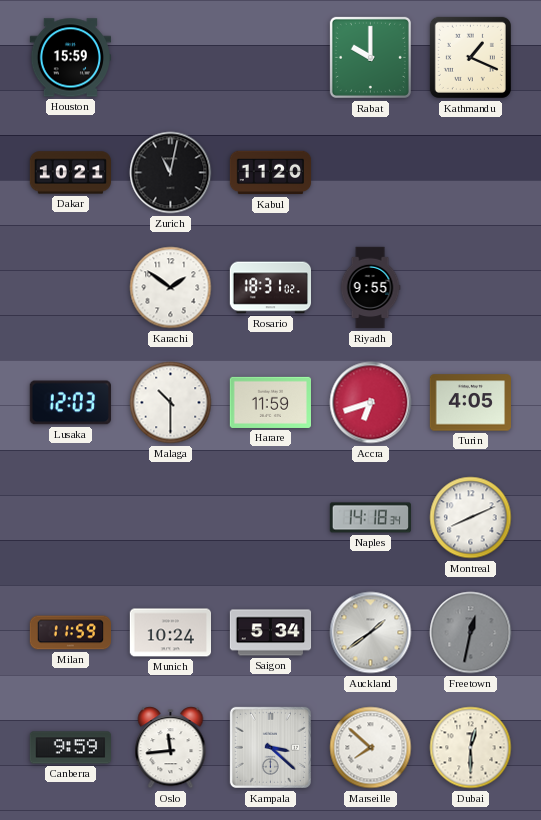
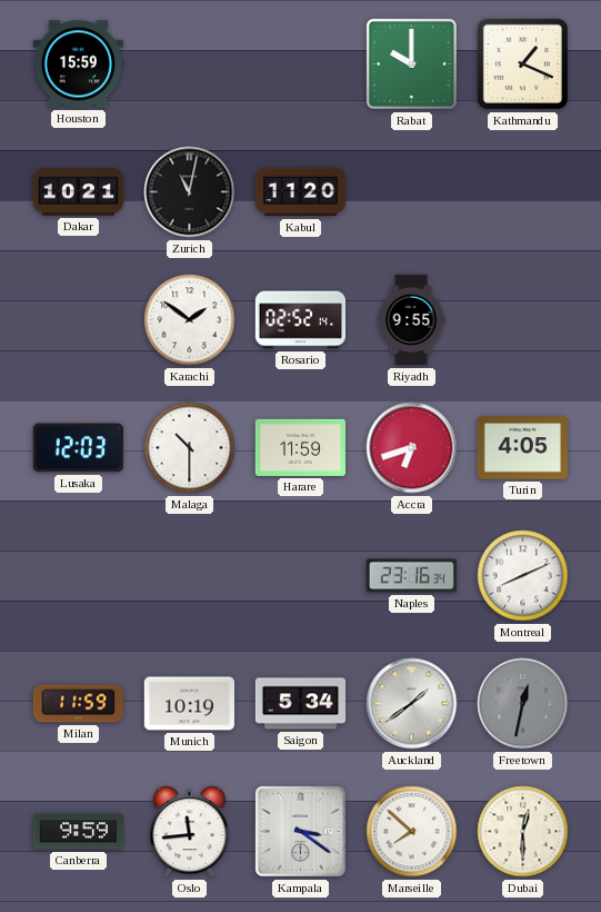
Rosario: 18:31 -> 02:52 (300, 320)
Naples: 14:18 -> 23:16 (412, 576)
Munich: 10:24 -> 10:19 (189, 704)
Kampala: 3:22 -> 3:21 (300, 831)
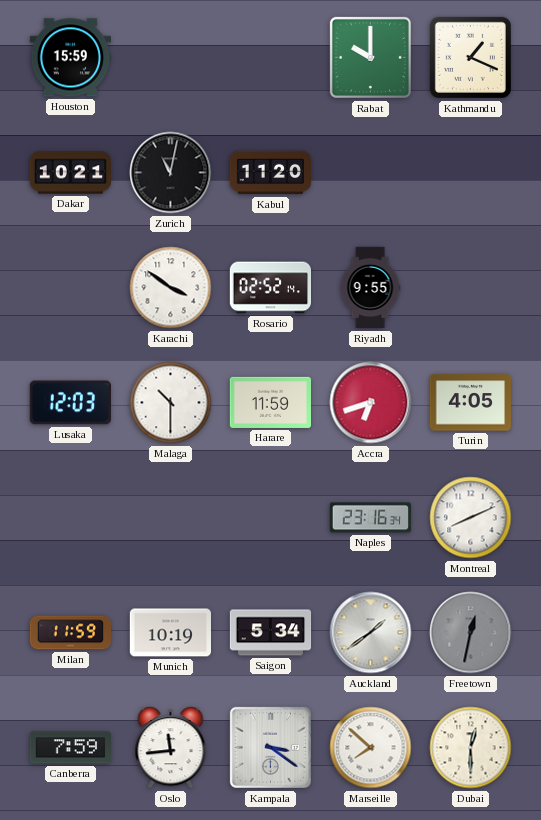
Karachi: 1:51 -> 3:51 (171, 288)
Canberra: 9:59 -> 7:59 (70, 748)
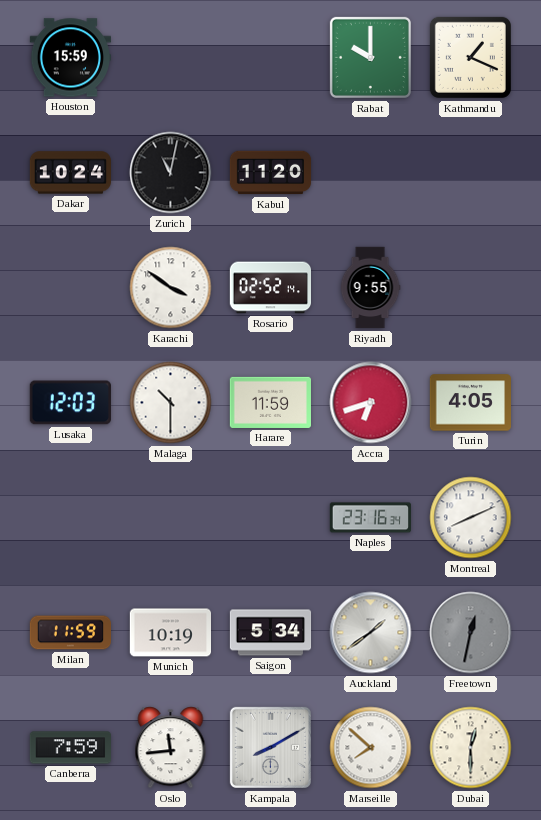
Dakar: 10:21 -> 10:24 (70, 173)
Kampala: 3:21 -> 8:10 (270, 747)
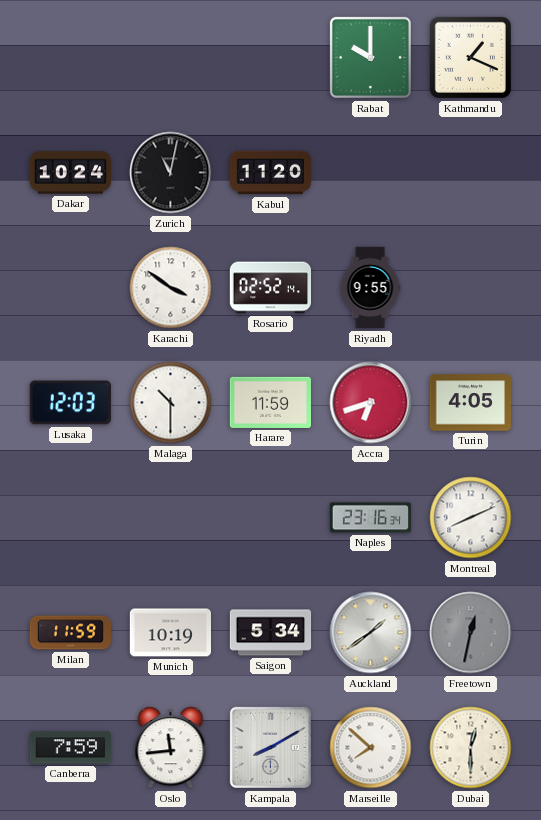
Houston: 15:59 -> none (70, 58)
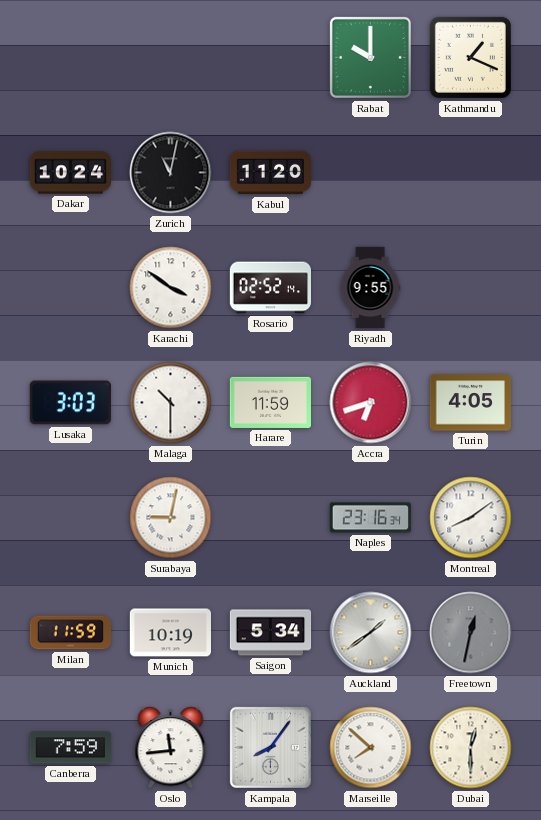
Lusaka: 12:03 -> 3:03 (70, 403)
Surabaya: none -> 9:02 (171, 518)
Montreal: 8:11 -> 8:09 (471, 518)
Kampala: 8:10 -> 8:06 (270, 747)
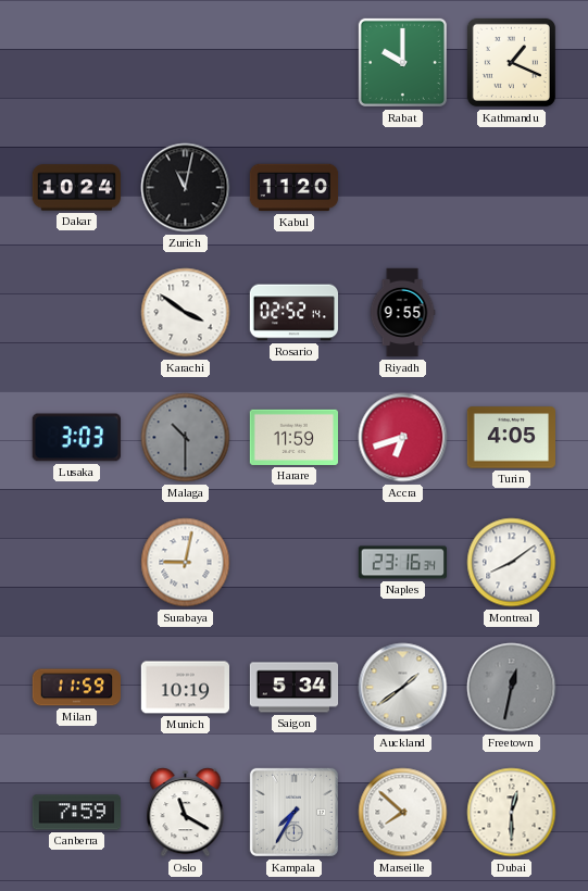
Malaga dial: white -> grey (186, 438)
Oslo: 11:44 -> 11:20 (186, 813)
Kampala: 8:06 -> 7:35 (293, 812)
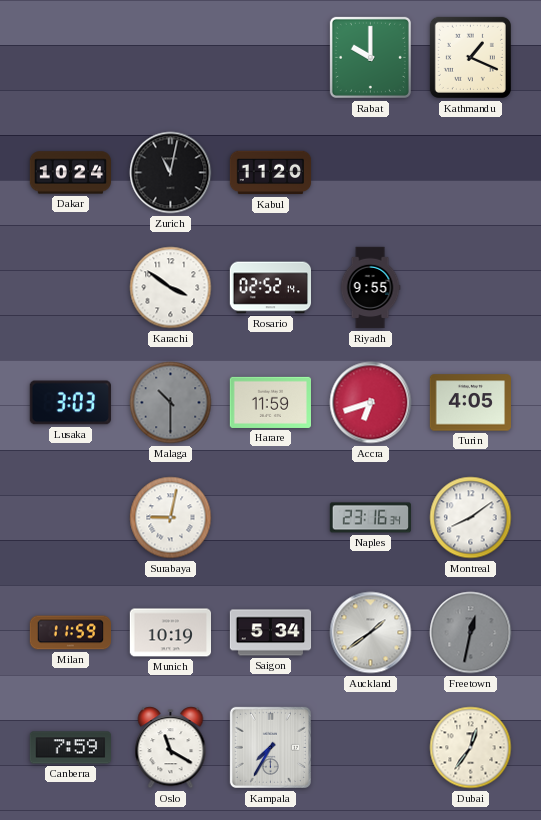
Marseille: 7:52 -> none (403, 813)
Dubai: 12:30 -> 12:36 (471, 748)
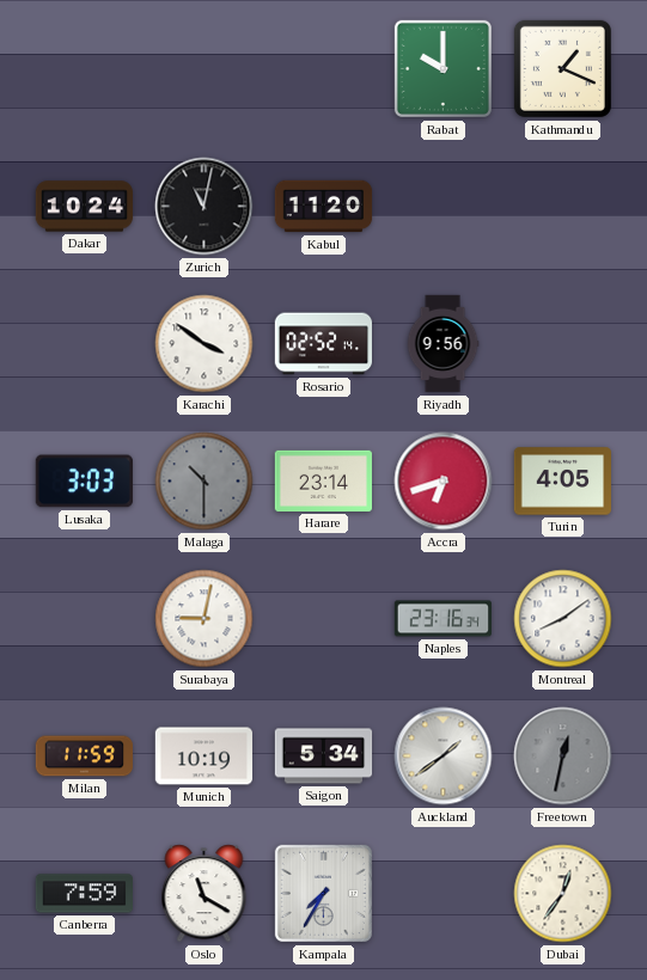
Riyadh: 9:55 -> 9:56 (442, 344)
Harare: 11:59 -> 23:14 (323, 480)
